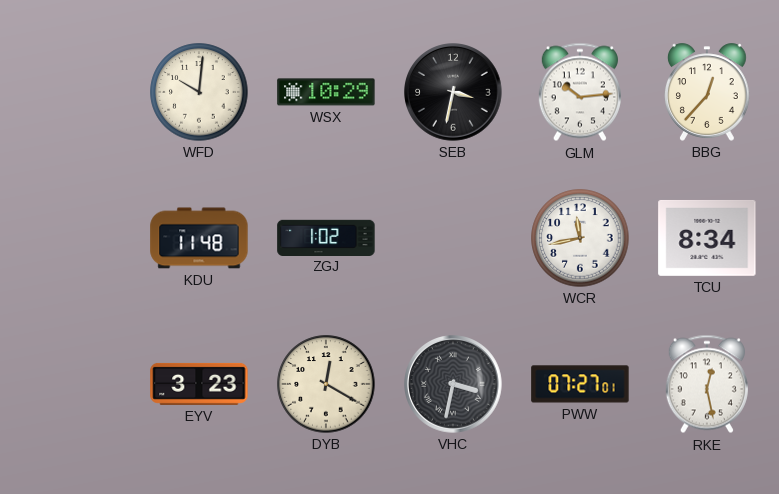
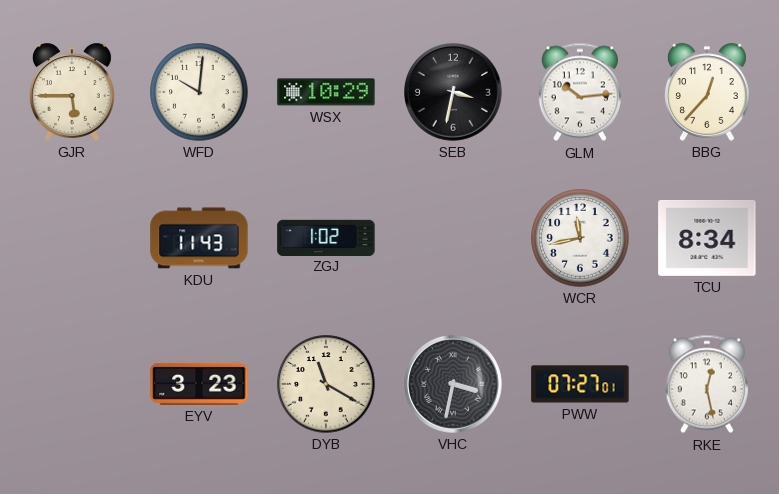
GJR: none -> 5:45 (73, 92)
KDU: 11:48 -> 11:43 (199, 238)
DYB: 12:20 -> 11:20 (326, 384)
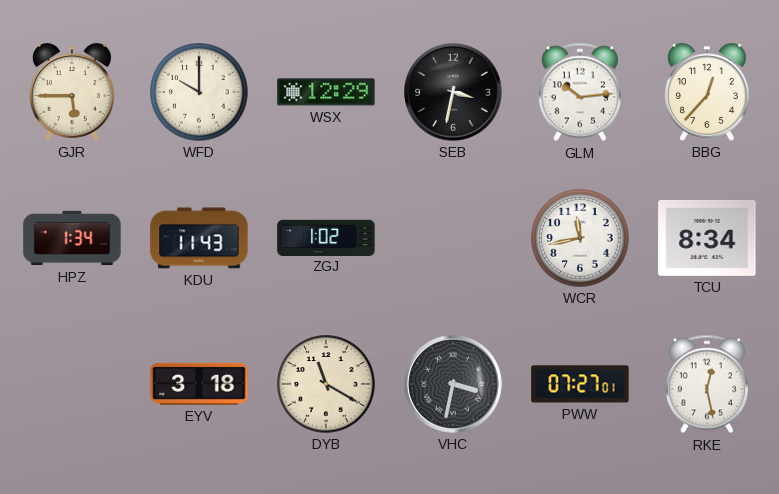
WFD: 10:01 -> 10:00 (199, 92)
WSX: 10:29 -> 12:29 (326, 92)
HPZ: none -> 1:34 (72, 238)
EYV: 3:23 -> 3:18 (199, 384)
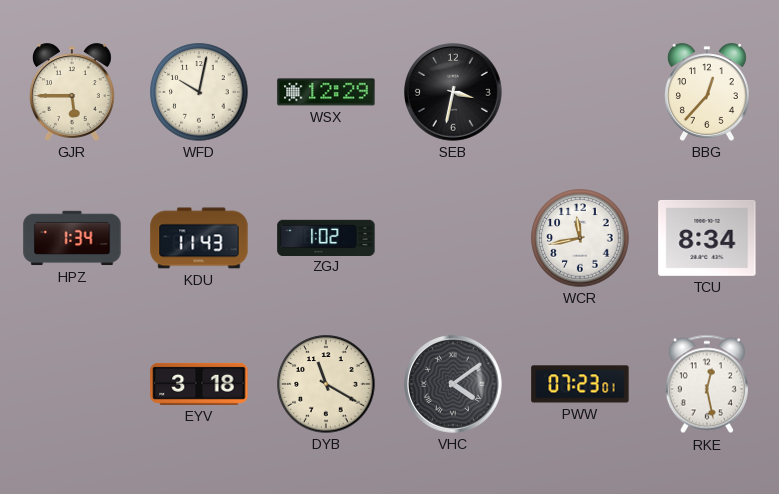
WFD: 10:00 -> 10:02 (199, 92)
GLM: 10:14 -> none (580, 92)
VHC: 3:32 -> 4:09 (454, 385)
PWW: 07:27 -> 07:23 (580, 384)
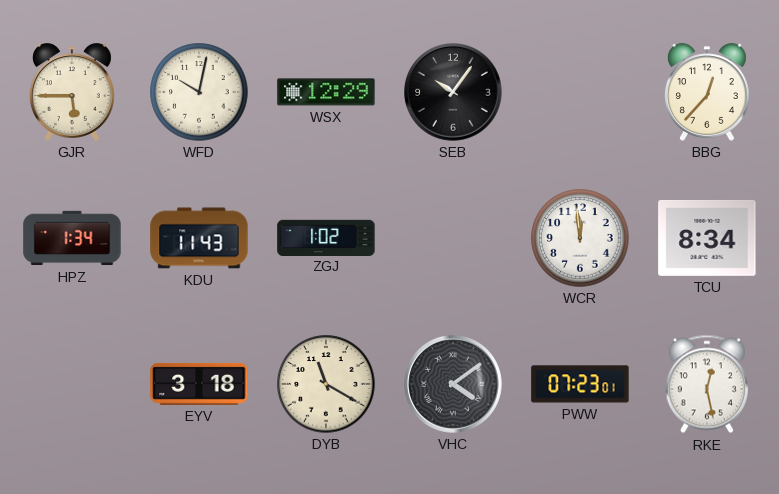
SEB: 3:32 -> 10:06 (454, 93)
WCR: 11:43 -> 11:59 (580, 238)
